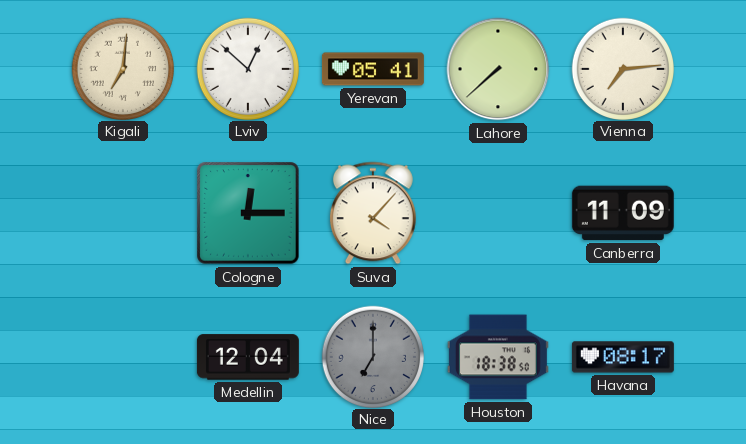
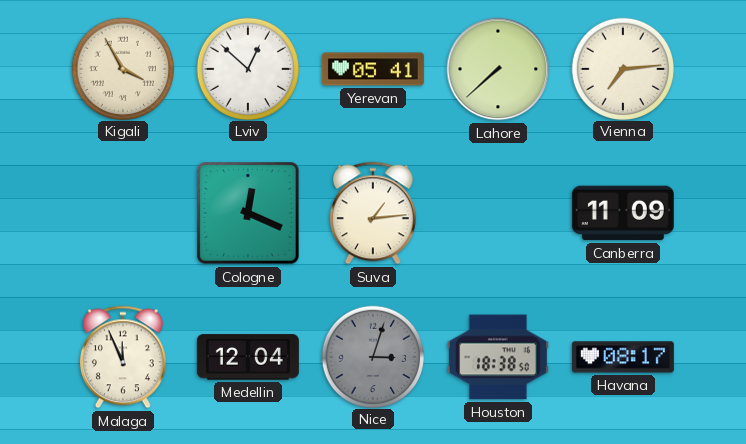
Kigali: 7:01 -> 3:55 (122, 68)
Cologne: 12:15 -> 12:19 (248, 213)
Suva: 4:07 -> 1:14 (373, 213)
Malaga: none -> 11:56 (123, 357)
Nice: 7:00 -> 3:03 (372, 356)
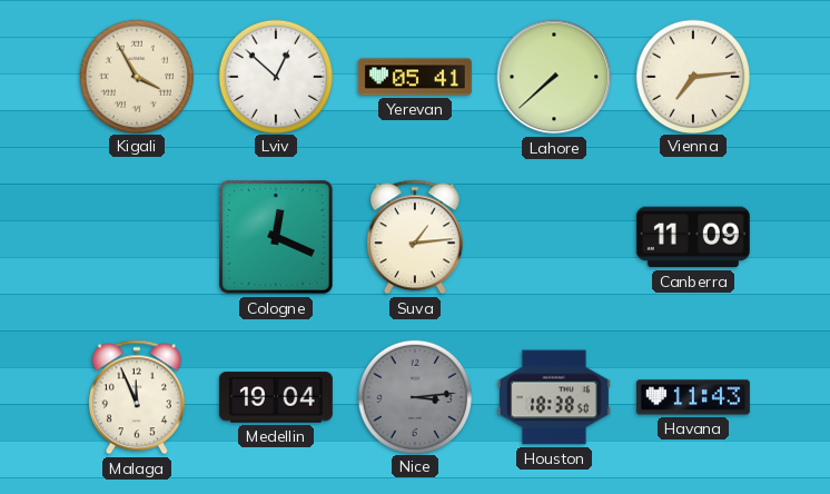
Medellin: 12:04 -> 19:04 (276, 397)
Nice: 3:03 -> 3:14 (414, 396)
Havana: 08:17 -> 11:43 (693, 397)
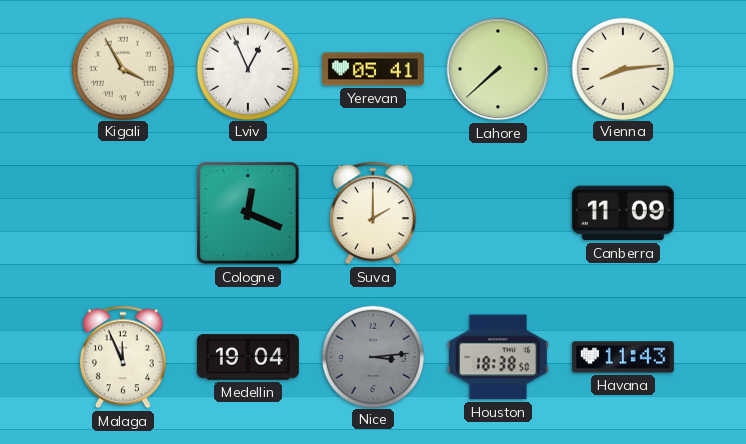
Lviv: 12:52 -> 12:56 (247, 68)
Vienna: 7:14 -> 8:14 (622, 68)
Suva: 1:14 -> 2:00 (373, 213)
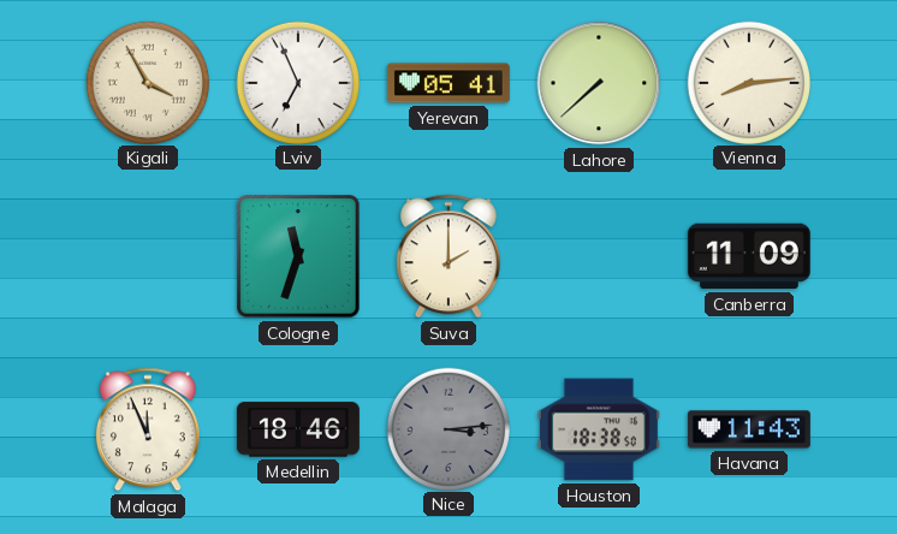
Lviv: 12:56 -> 6:56 (297, 82)
Cologne: 12:19 -> 11:33 (298, 256)
Medellin: 19:04 -> 18:46 (298, 429)
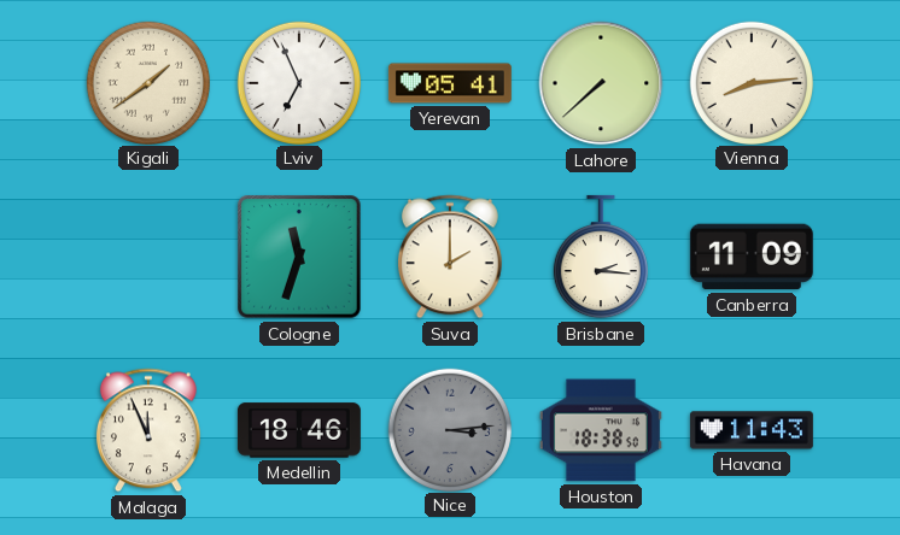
Kigali: 3:55 -> 1:39 (147, 82)
Brisbane: none -> 2:16 (600, 257)
